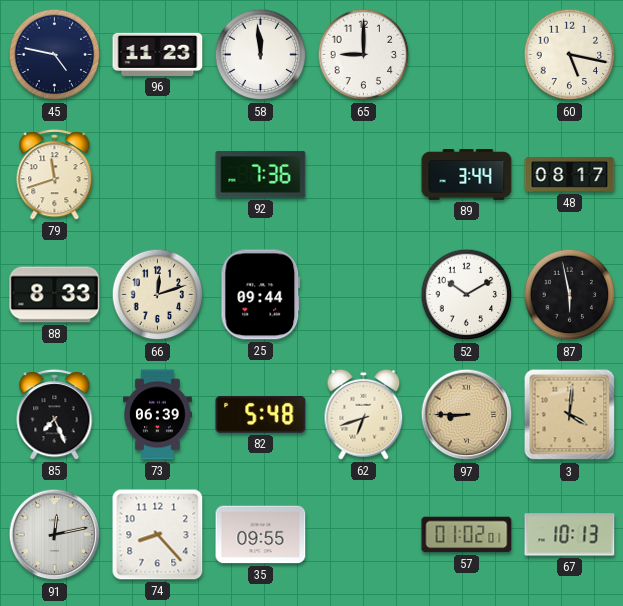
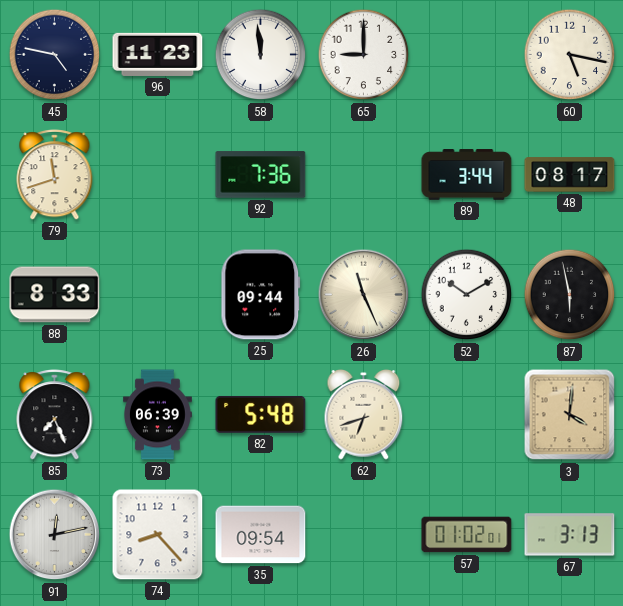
66: 12:12 -> none (158, 295)
26: none -> 11:26 (364, 295)
97: 8:45 -> none (467, 415)
35: 09:55 -> 09:54 (261, 535)
67: 10:13 -> 3:13 (570, 535)
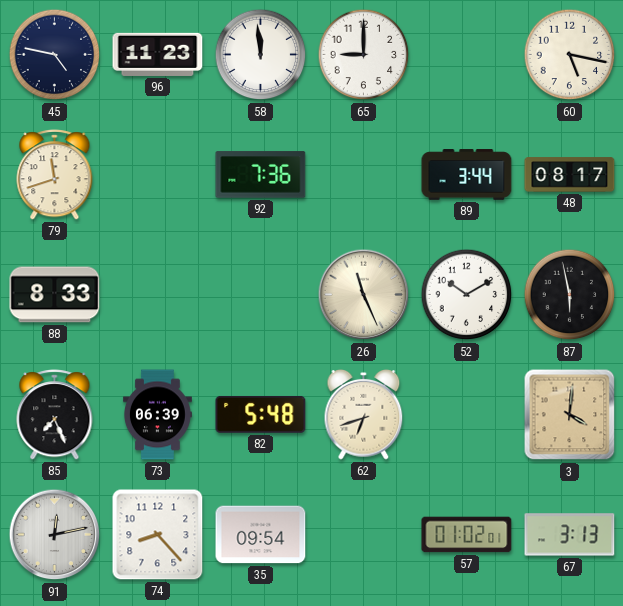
25: 09:44 -> none (261, 295)
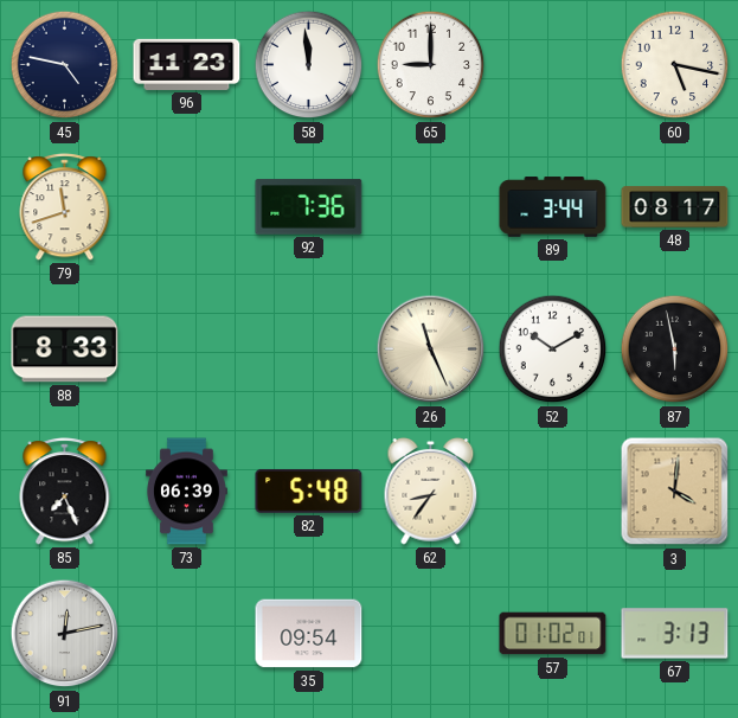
62: 6:42 -> 8:36 (431, 492)
74: 8:23 -> none (158, 535)
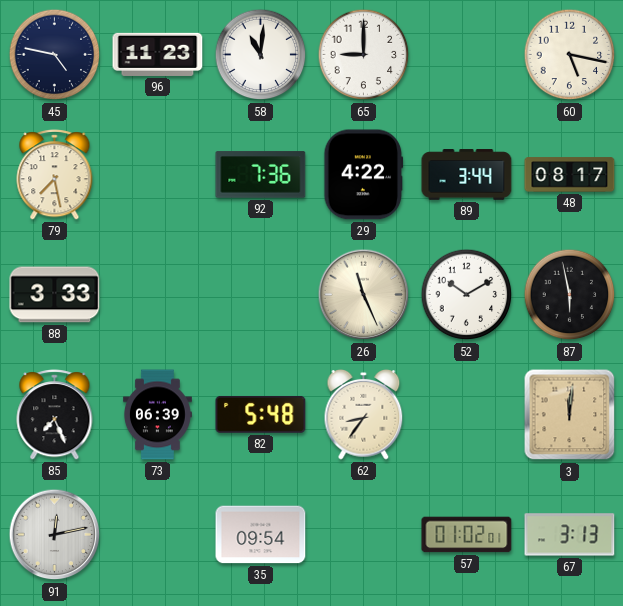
58: 11:59 -> 11:01 (261, 55)
79: 11:42 -> 7:28 (55, 175)
29: none -> 4:22 (364, 175)
88: 8:33 -> 3:33 (55, 295)
3: 4:01 -> 12:01 (570, 415)
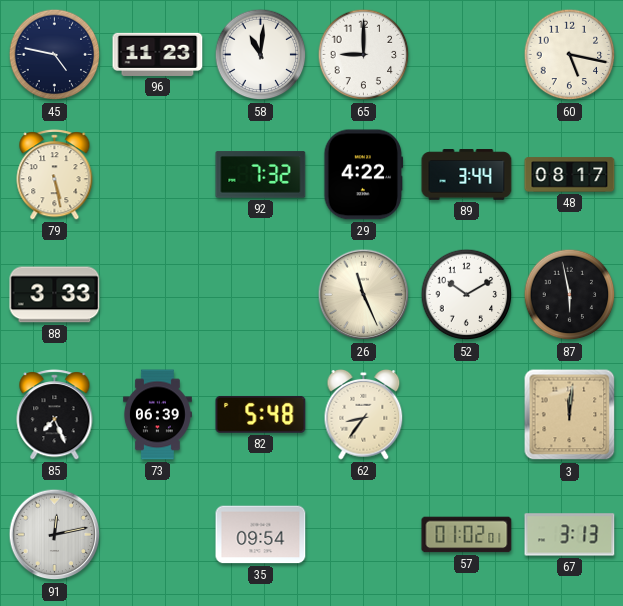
79: 7:28 -> 5:28 (55, 175)
92: 7:36 -> 7:32 (261, 175)
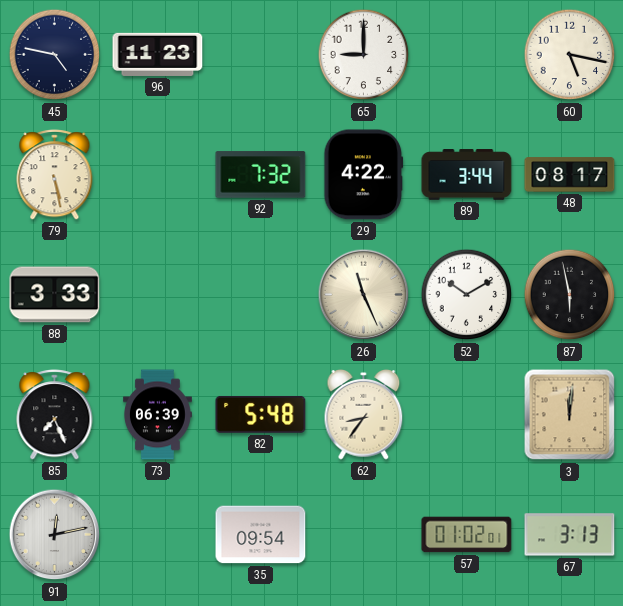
58: 11:01 -> none (261, 55)
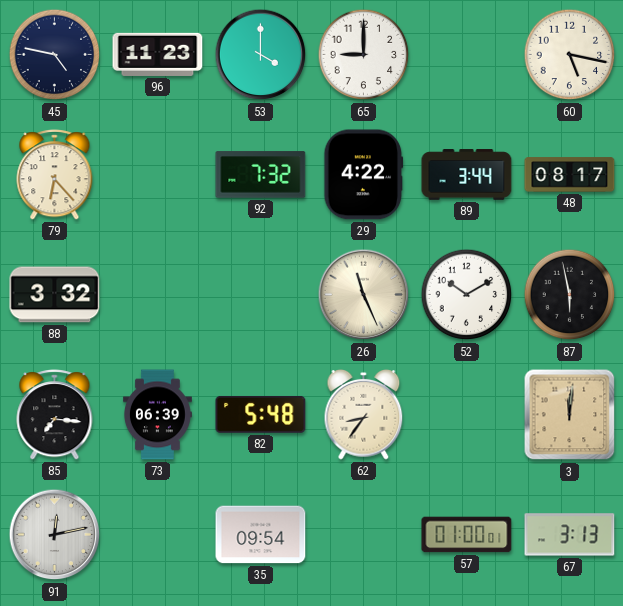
53: none -> 4:00 (261, 55)
79: 5:28 -> 6:23 (55, 175)
88: 3:33 -> 3:32 (55, 295)
85: 7:26 -> 7:16 (55, 415)
57: 01:02 -> 01:00 (467, 535)
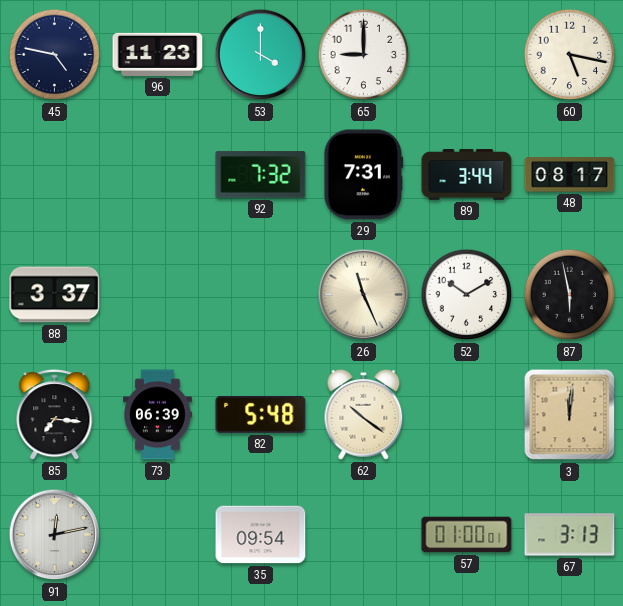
79: 6:23 -> none (55, 175)
29: 4:22 -> 7:31 (364, 175)
88: 3:32 -> 3:37 (55, 295)
62: 8:36 -> 10:21 (364, 415)
